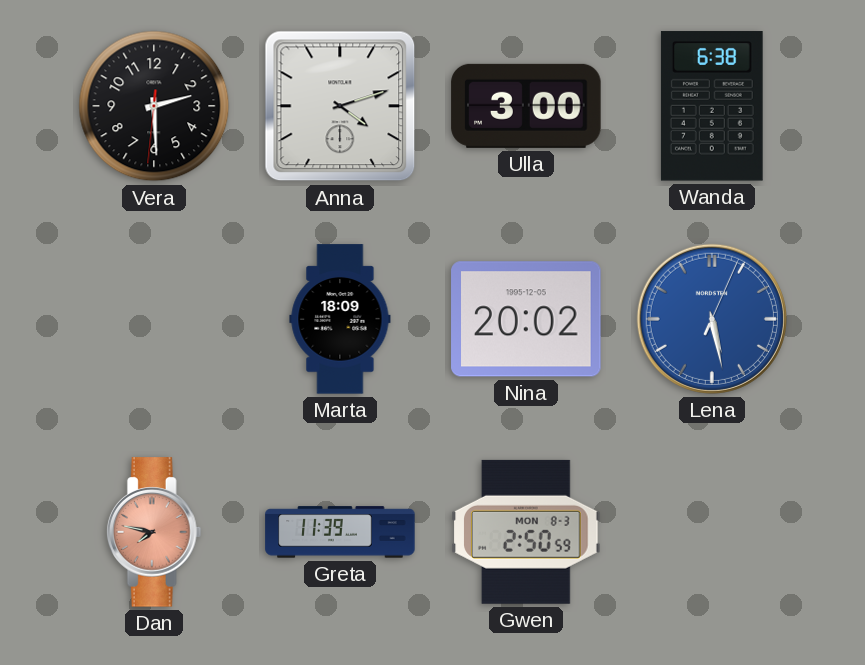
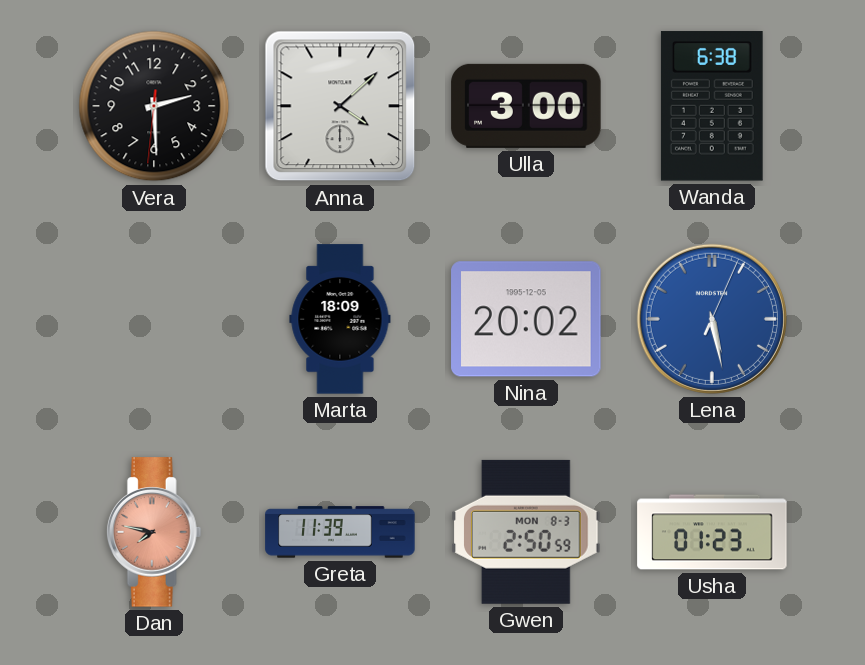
Anna: 4:12 -> 4:08 (340, 106)
Usha: none -> 01:23 (712, 532)
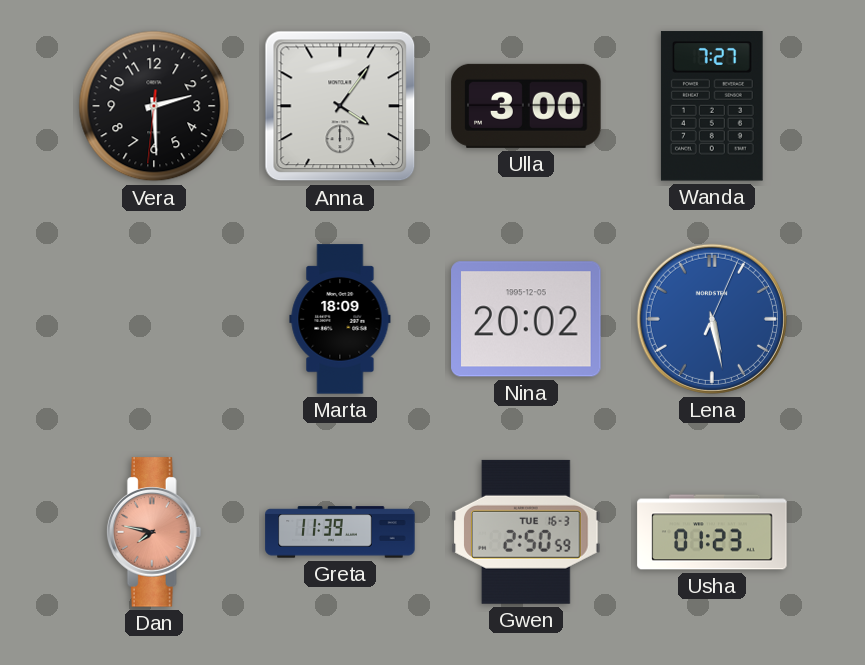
Anna: 4:08 -> 4:06 (340, 106)
Wanda: 6:38 -> 7:27 (712, 106)
Gwen date: MON 8-3 -> TUE 16-3 (526, 532)
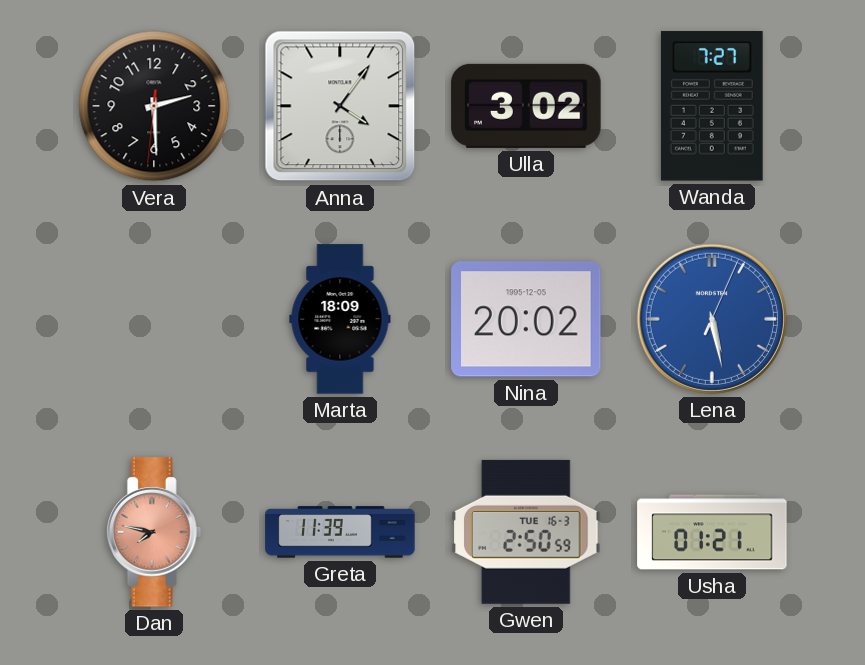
Ulla: 3:00 -> 3:02 (526, 106)
Usha: 01:23 -> 01:21 (712, 532)
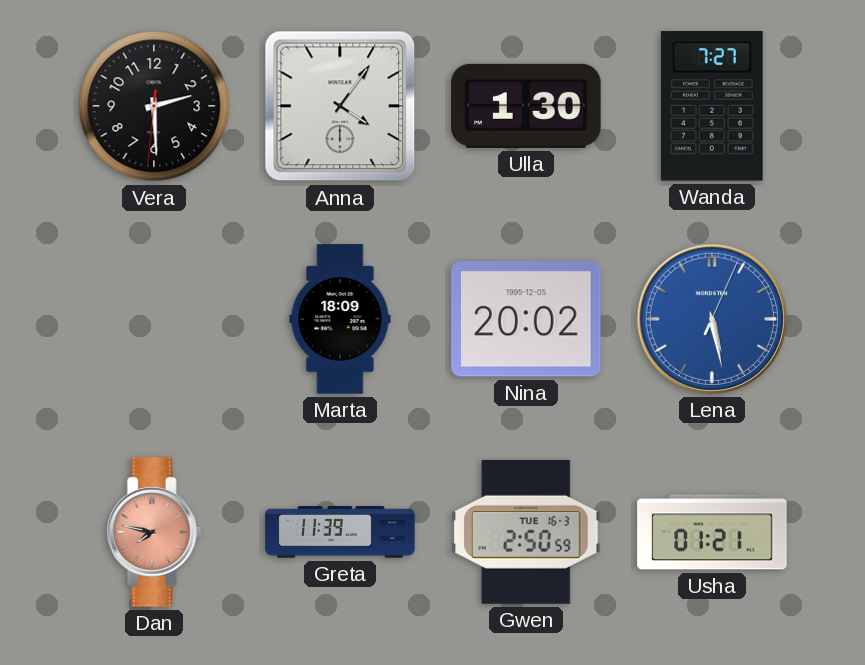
Ulla: 3:02 -> 1:30 (526, 106)
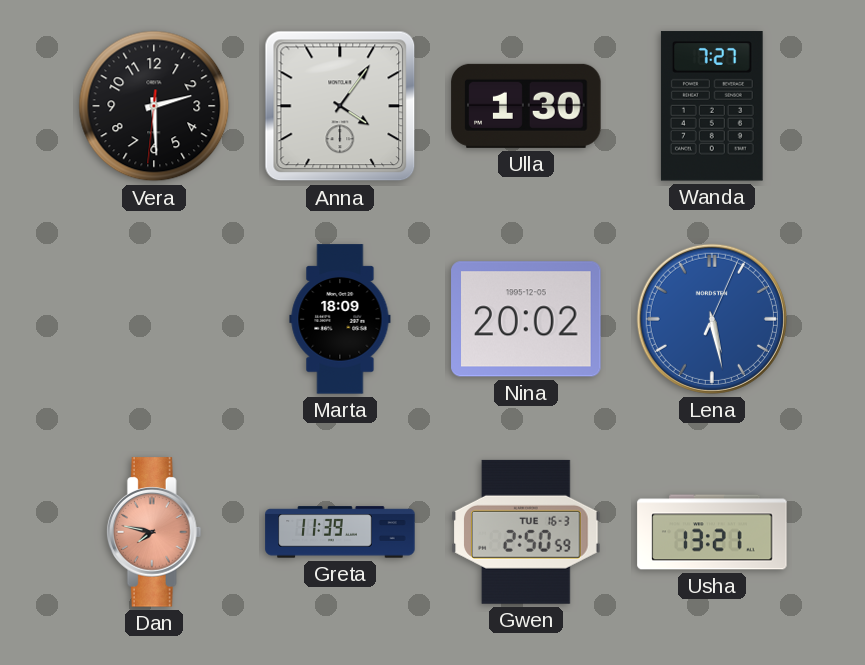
Usha: 01:21 -> 13:21 (712, 532)
